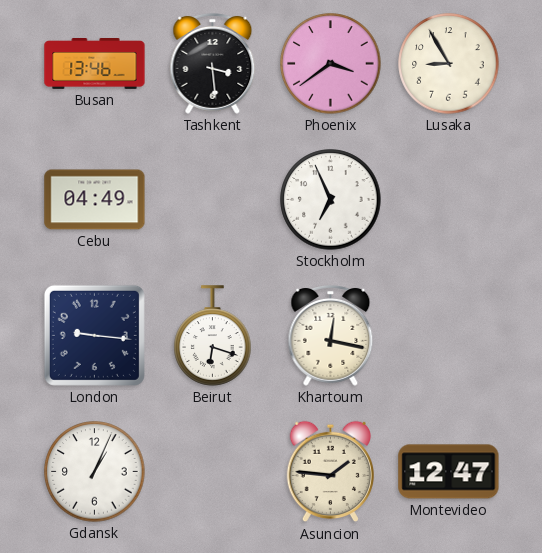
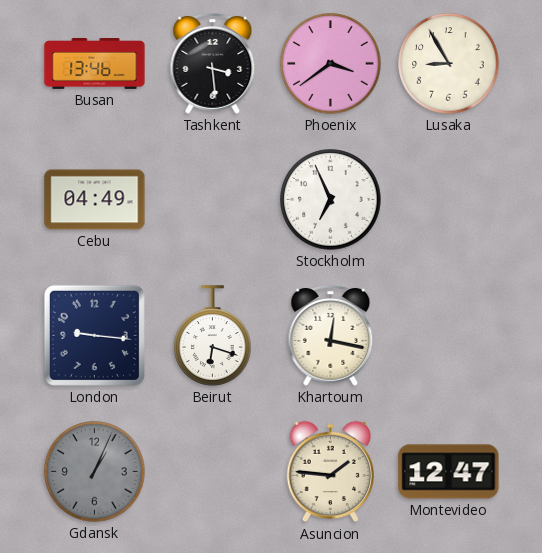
Gdansk dial: white -> grey (95, 472)
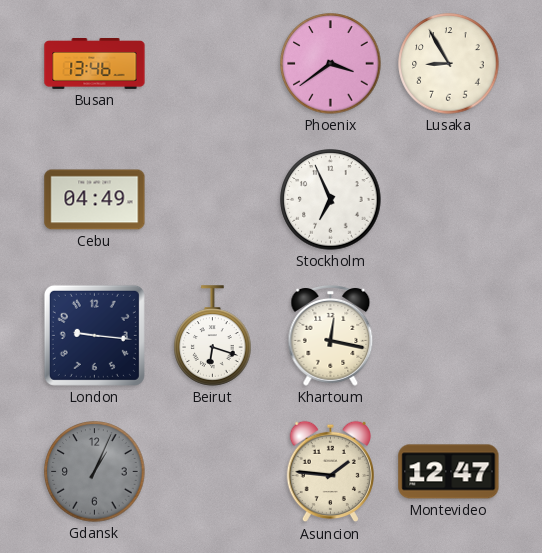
Tashkent: 3:29 -> none (213, 63)
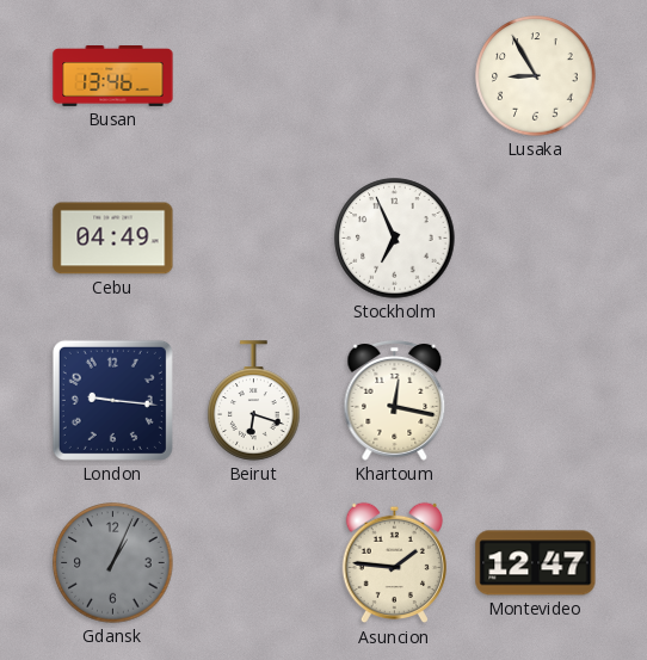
Phoenix: 3:39 -> none (331, 64)
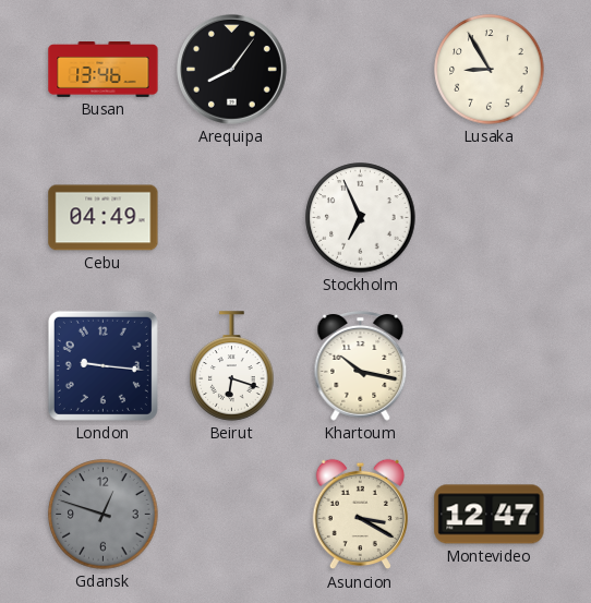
Arequipa: none -> 8:06 (232, 69)
Khartoum: 12:17 -> 10:17 (361, 365)
Gdansk: 1:04 -> 12:48 (104, 515)
Asuncion: 1:46 -> 3:20 (360, 515)
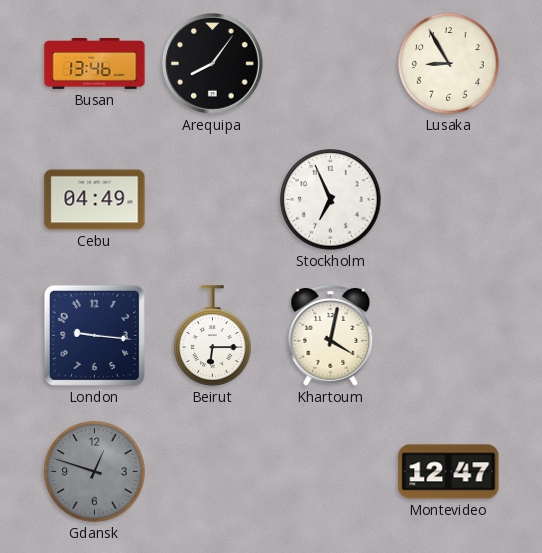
Beirut: 6:18 -> 6:15 (213, 336)
Khartoum: 10:17 -> 4:02 (331, 335)
Asuncion: 3:20 -> none (360, 515)
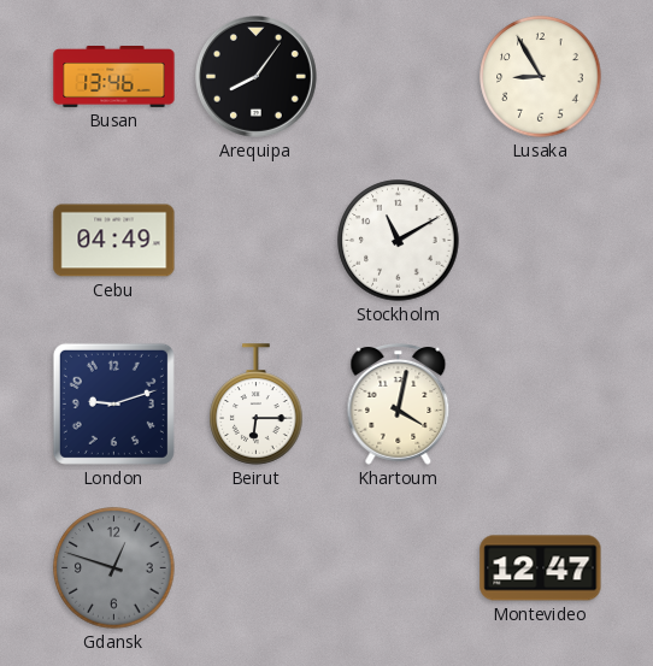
Stockholm: 6:56 -> 11:10 (399, 241)
London: 9:16 -> 9:12 (113, 403)
